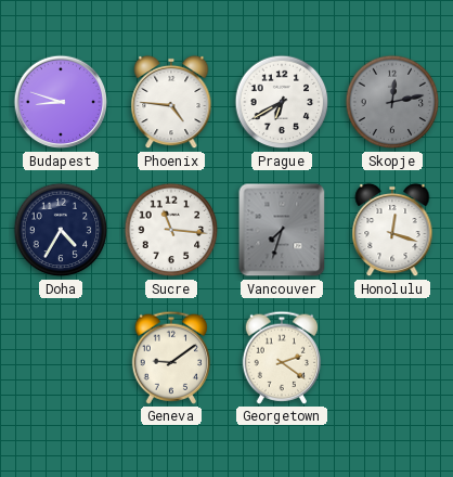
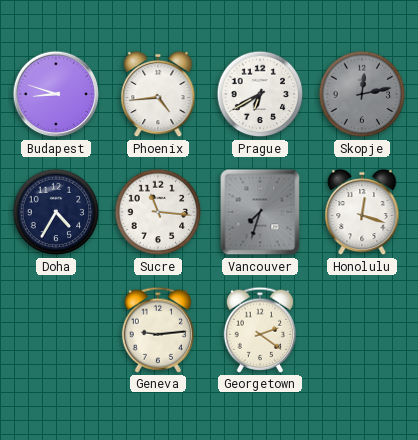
Phoenix: 4:46 -> 4:44 (158, 94)
Geneva: 9:09 -> 9:14 (157, 330)
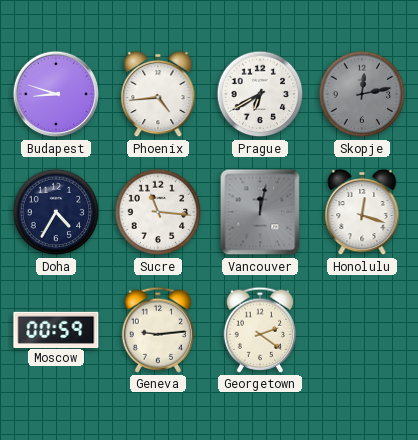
Vancouver: 7:33 -> 12:02 (260, 212)
Moscow: none -> 00:59 (56, 329)
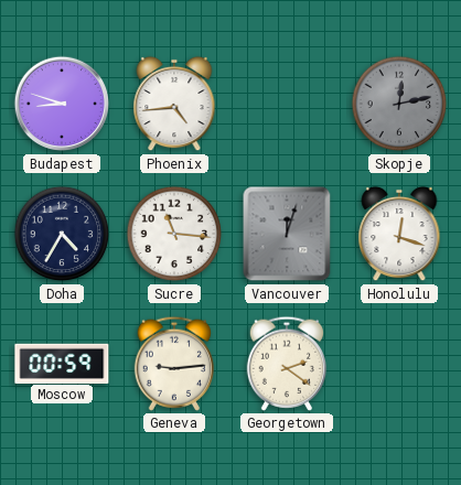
Prague: 6:40 -> none (260, 94)
Vancouver: 12:02 -> 12:03 (287, 234)
